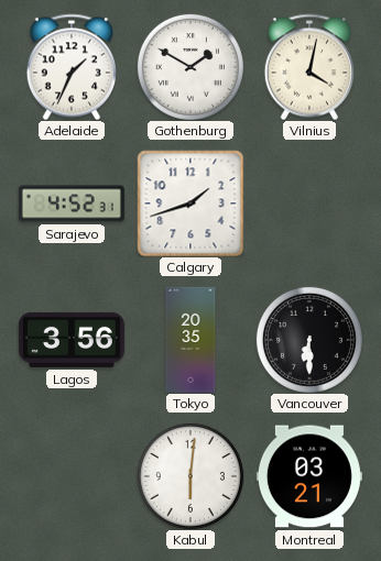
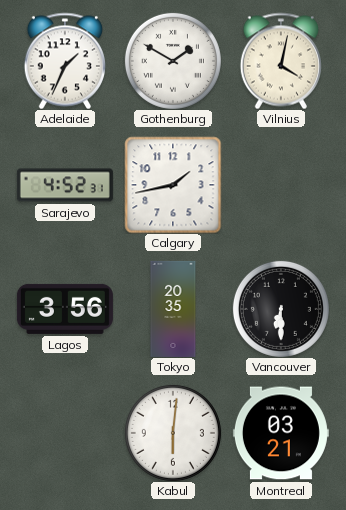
Calgary: 1:42 -> 1:43 (173, 185)
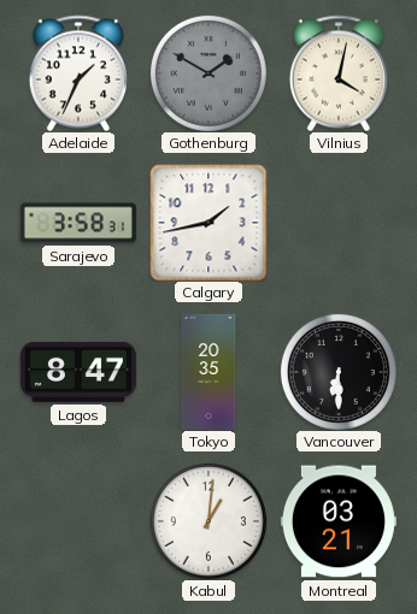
Gothenburg dial: white -> grey (208, 73)
Sarajevo: 4:52 -> 3:58 (78, 223)
Lagos: 3:56 -> 8:47 (78, 372)
Kabul: 6:01 -> 1:01 (208, 521)
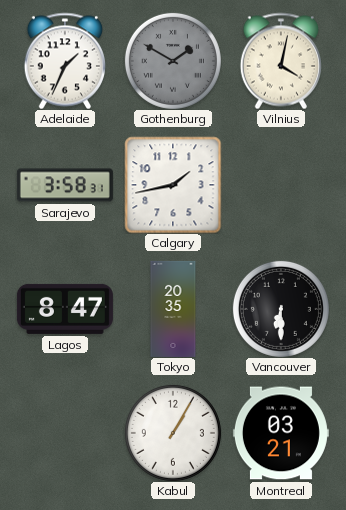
Kabul: 1:01 -> 1:05 (173, 433)
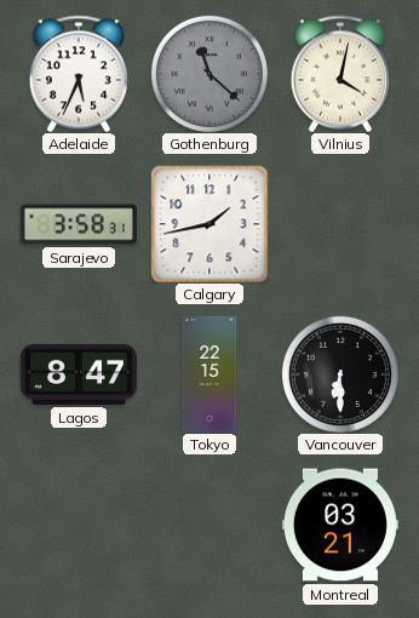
Adelaide: 1:34 -> 5:34 (79, 74)
Gothenburg: 1:50 -> 11:22 (209, 74)
Tokyo: 20:35 -> 22:15 (209, 374)
Kabul: 1:05 -> none (173, 433)
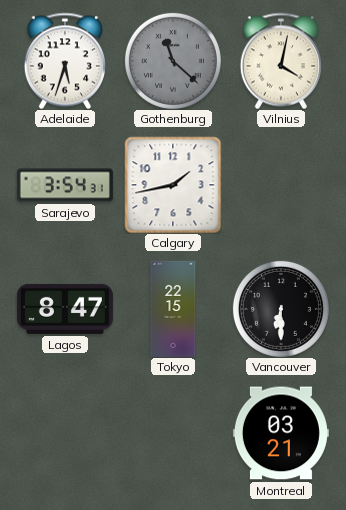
Adelaide: 5:34 -> 5:33 (65, 61)
Sarajevo: 3:58 -> 3:54 (65, 185)
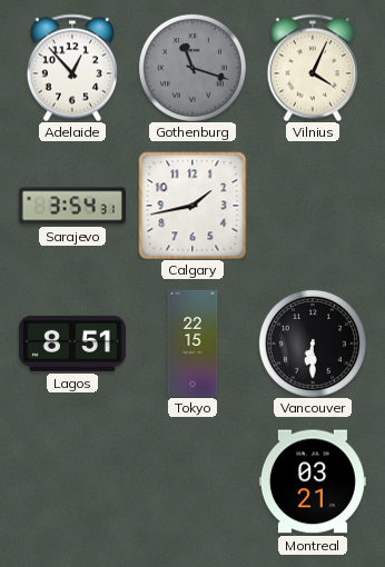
Adelaide: 5:33 -> 12:53 (72, 68)
Gothenburg: 11:22 -> 11:18 (192, 68)
Vilnius: 4:02 -> 4:04 (313, 68)
Lagos: 8:47 -> 8:51 (72, 344)
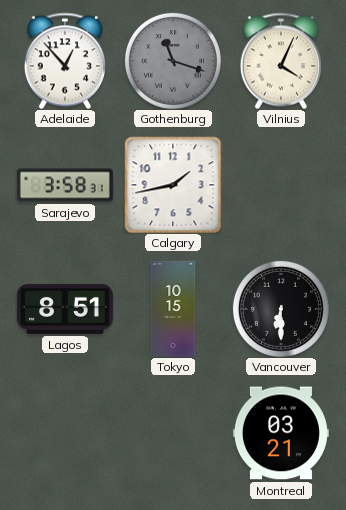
Sarajevo: 3:54 -> 3:58 (65, 185)
Tokyo: 22:15 -> 10:15 (173, 309)
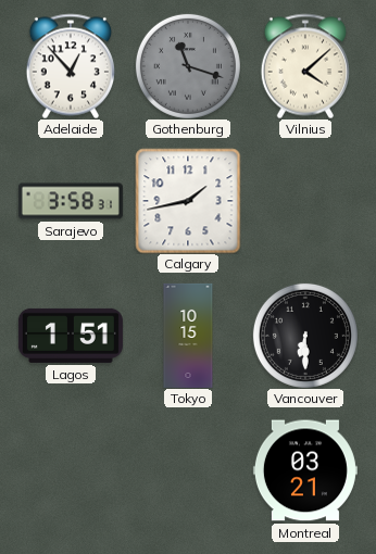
Vilnius: 4:04 -> 4:08 (305, 66)
Lagos: 8:51 -> 1:51 (71, 336)
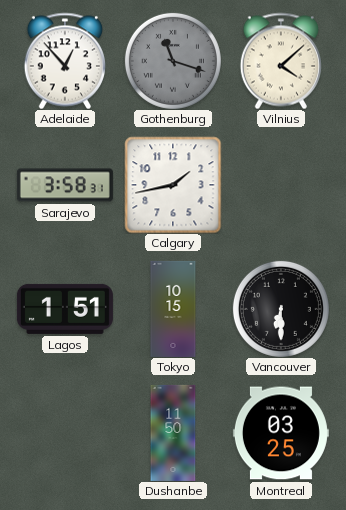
Dushanbe: none -> 11:50 (173, 433)
Montreal: 03:21 -> 03:25 (281, 433)
